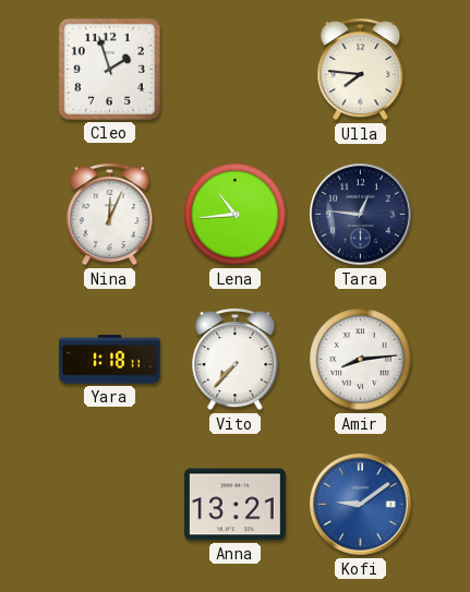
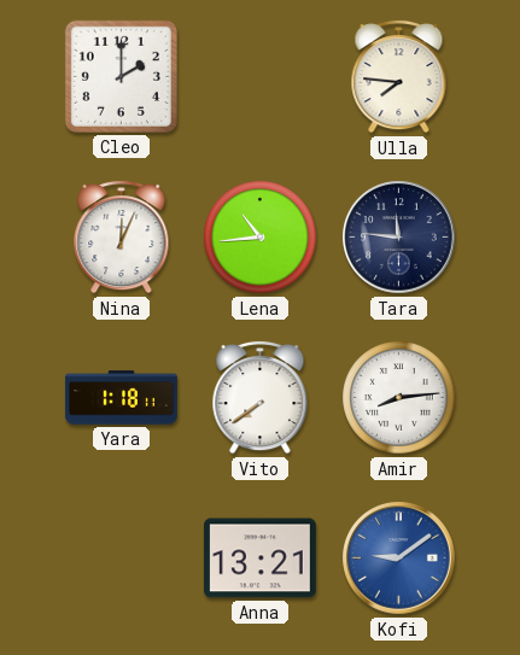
Cleo: 1:57 -> 2:00 (121, 76)
Tara: 12:46 -> 11:46 (399, 238)
Vito: 7:37 -> 7:39 (261, 397)
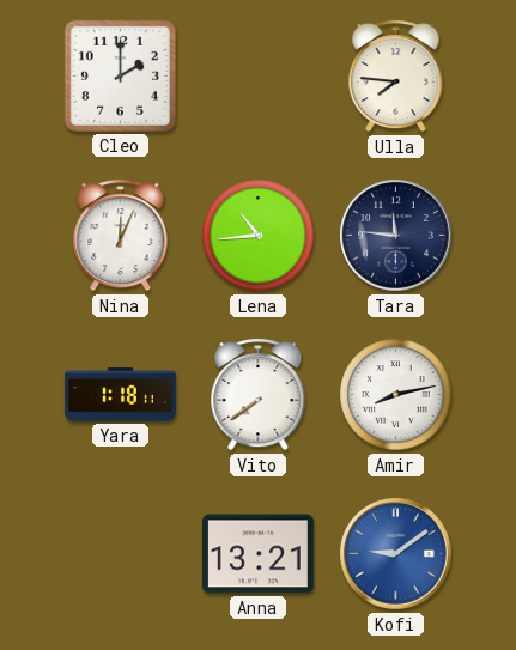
Amir: 8:14 -> 8:13 (396, 395)
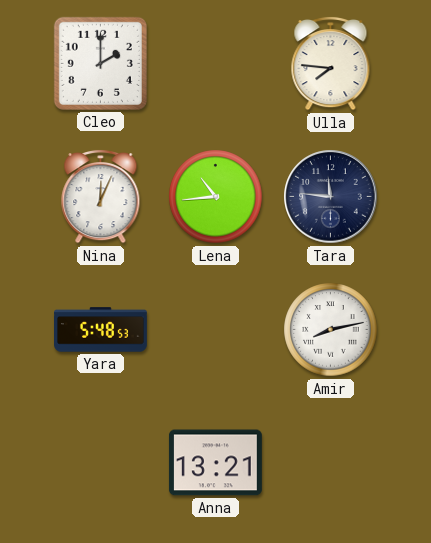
Yara: 1:18 -> 5:48 (101, 330)
Vito: 7:39 -> none (259, 394)
Kofi: 9:09 -> none (396, 554)
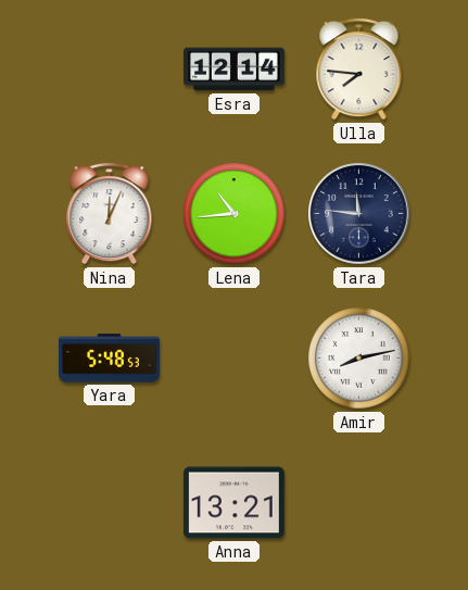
Cleo: 2:00 -> none (100, 63)
Esra: none -> 12:14 (235, 70)
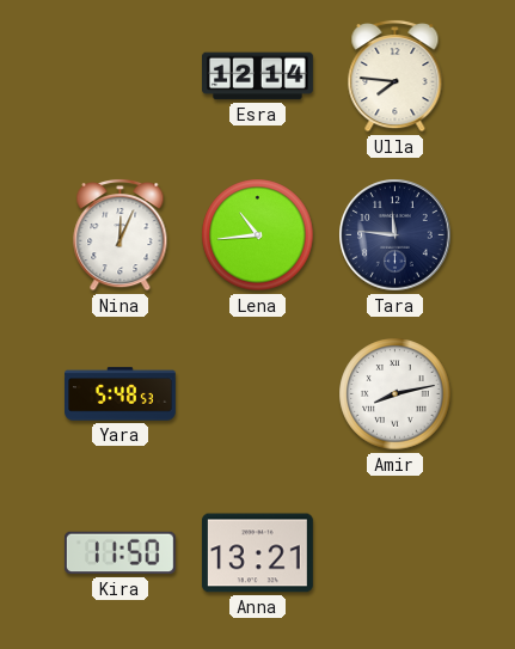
Kira: none -> 11:50 (119, 553)
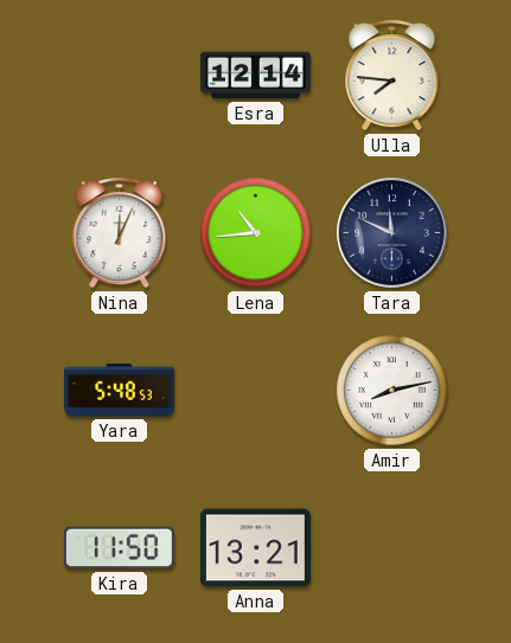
Tara: 11:46 -> 11:49 (392, 233)
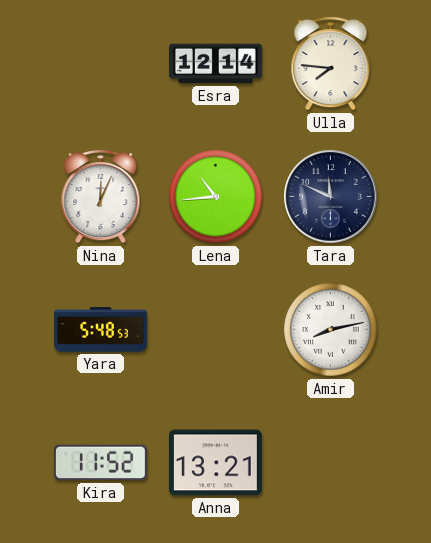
Kira: 11:50 -> 11:52 (100, 463)
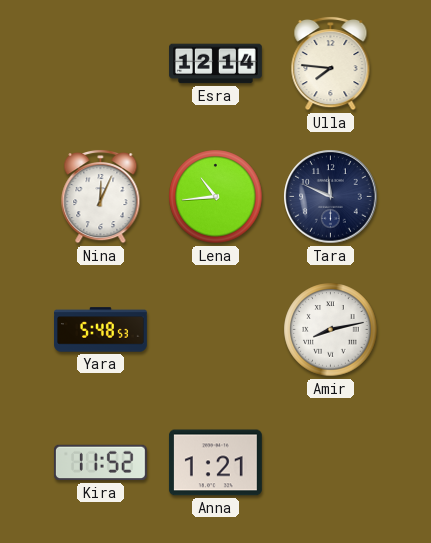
Anna: 13:21 -> 1:21 (215, 463)
